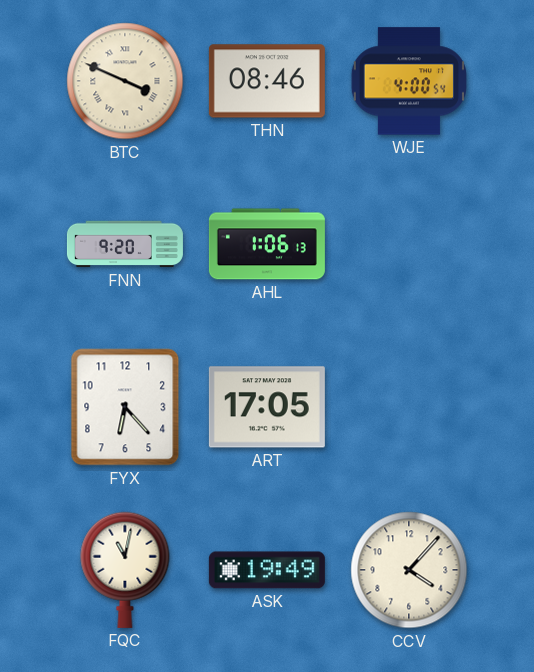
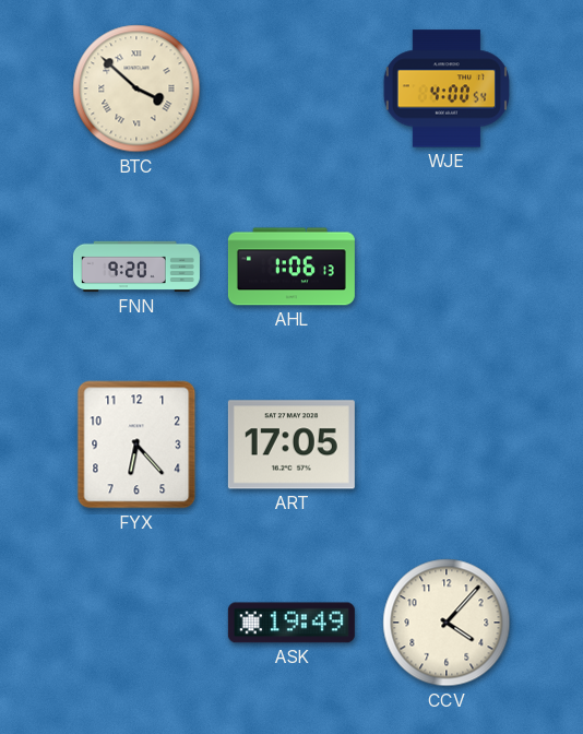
BTC: 3:49 -> 3:52 (136, 88)
THN: 08:46 -> none (267, 81)
FQC: 11:02 -> none (125, 570)
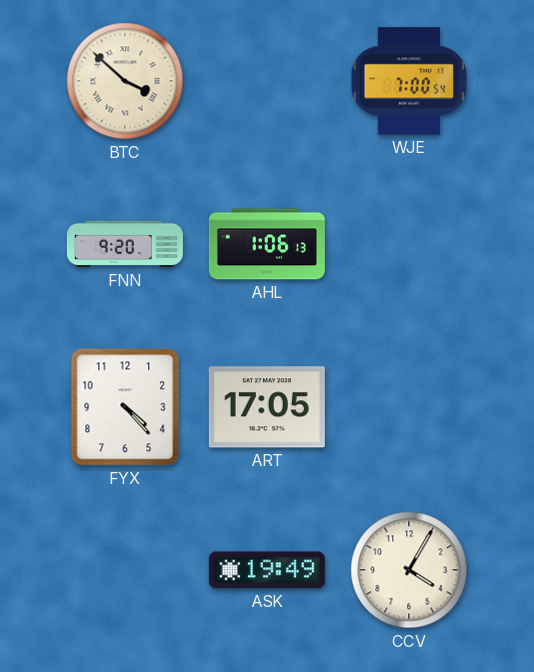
WJE: 4:00 -> 7:00 (409, 81)
FYX: 6:23 -> 4:23 (125, 407)
CCV: 4:07 -> 4:05 (409, 570)
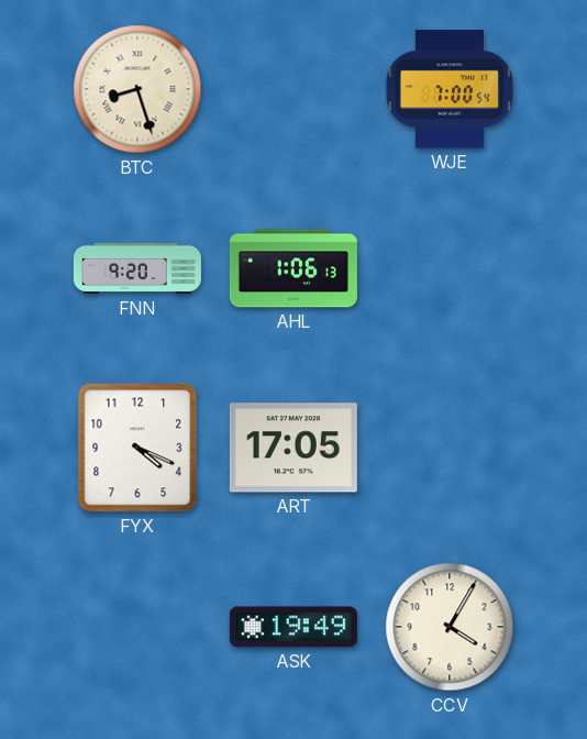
BTC: 3:52 -> 8:27 (137, 89)
FYX: 4:23 -> 4:19 (137, 448)
